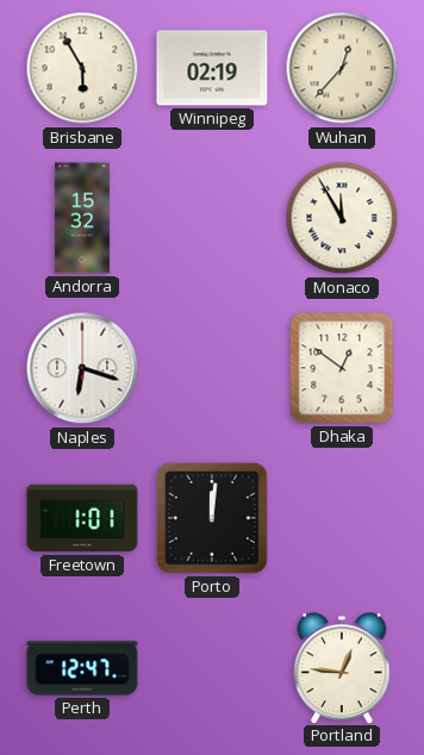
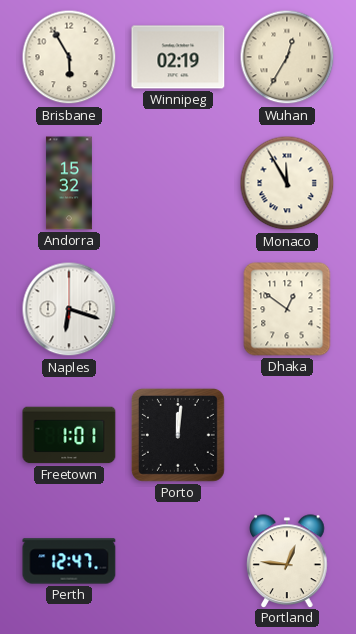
Wuhan: 12:37 -> 12:35 (287, 57)
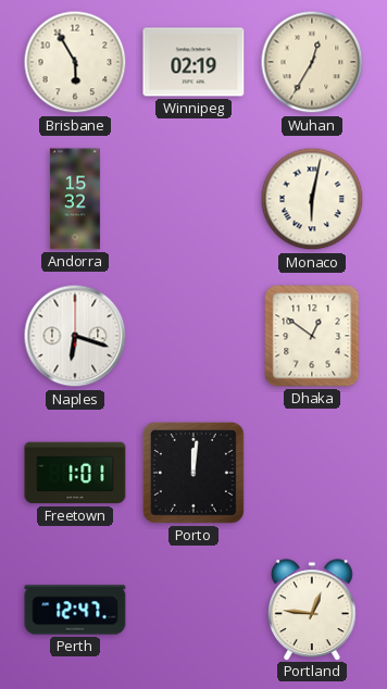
Monaco: 11:55 -> 6:02 (312, 199)
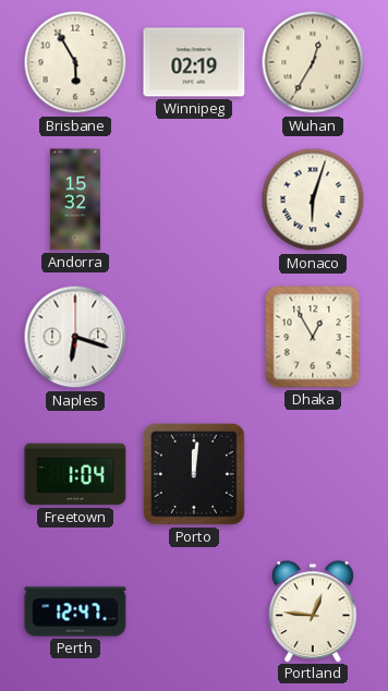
Monaco: 6:02 -> 6:03 (313, 199)
Dhaka: 12:51 -> 12:55 (313, 337)
Freetown: 1:01 -> 1:04 (75, 474)
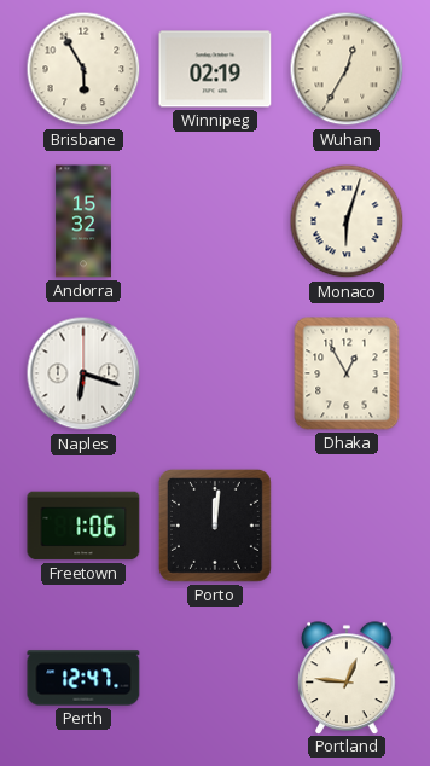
Freetown: 1:04 -> 1:06 (83, 526)
